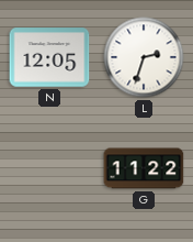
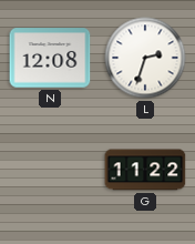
N: 12:05 -> 12:08 (50, 58)
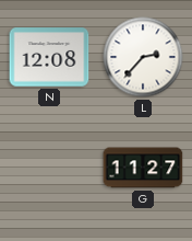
L: 2:33 -> 2:37 (143, 57)
G: 11:22 -> 11:27 (143, 168)
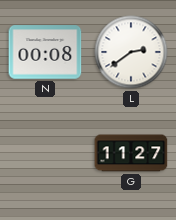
N: 12:08 -> 00:08 (45, 52)
L: 2:37 -> 2:39 (131, 52)
